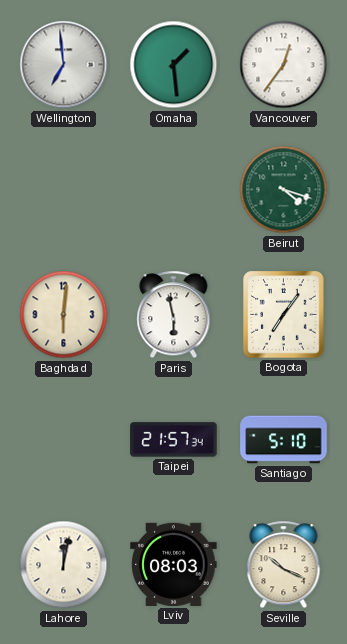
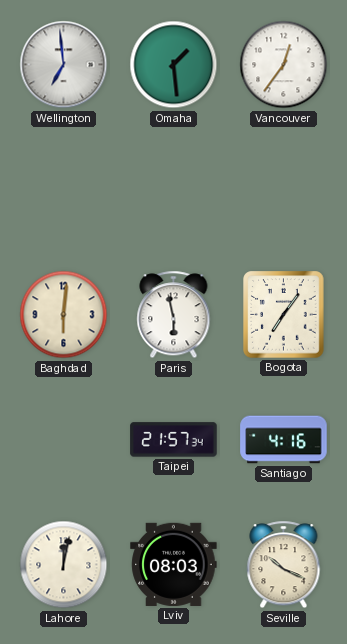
Beirut: 4:18 -> none (284, 190)
Santiago: 5:10 -> 4:16 (284, 440)
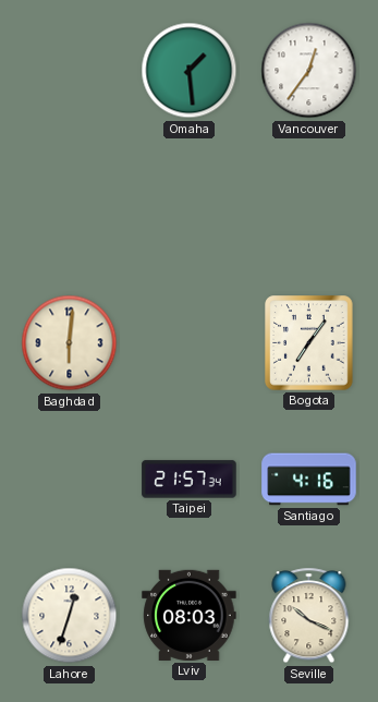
Wellington: 6:59 -> none (64, 65)
Paris: 5:58 -> none (174, 315)
Lahore: 12:02 -> 12:33 (70, 616)
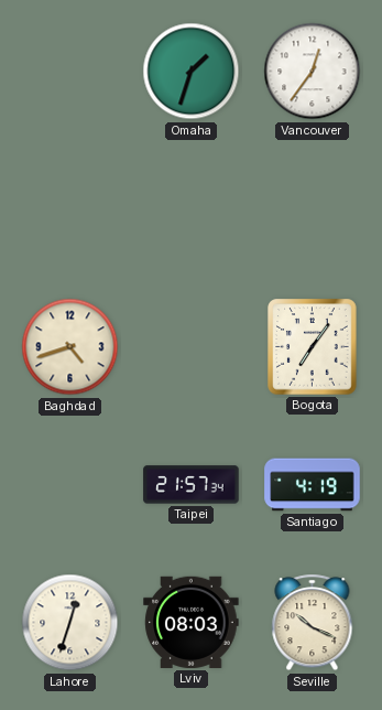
Omaha: 1:29 -> 1:33 (192, 72)
Baghdad: 6:01 -> 4:42 (70, 347)
Santiago: 4:16 -> 4:19 (313, 485)
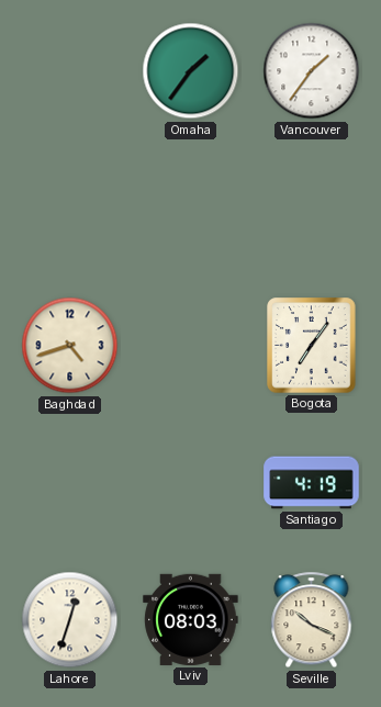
Omaha: 1:33 -> 1:36 (191, 71)
Vancouver: 12:36 -> 1:36 (312, 71)
Taipei: 21:57 -> none (192, 485)
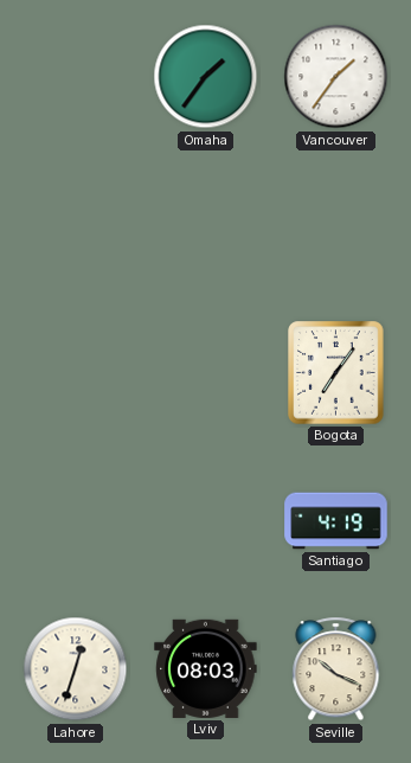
Baghdad: 4:42 -> none (70, 346)
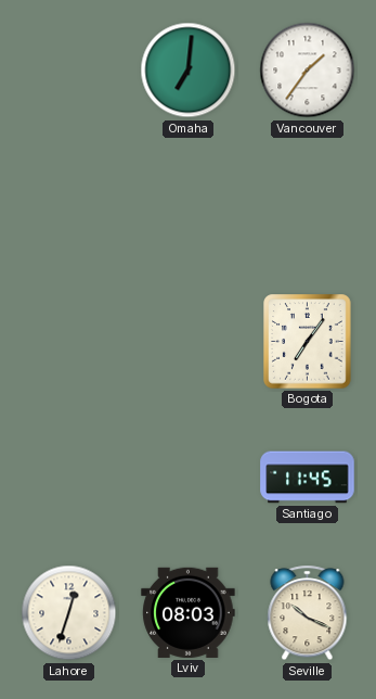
Omaha: 1:36 -> 7:01 (189, 71)
Santiago: 4:19 -> 11:45 (308, 478)
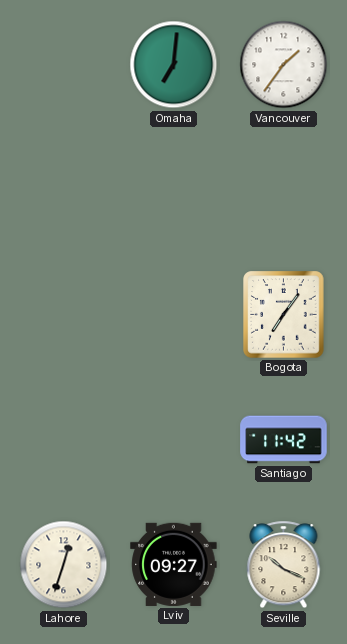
Santiago: 11:45 -> 11:42 (284, 440)
Lviv: 08:03 -> 09:27 (174, 564)
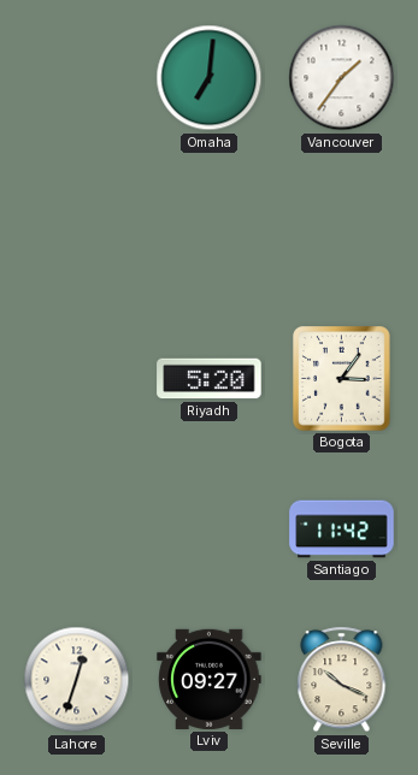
Riyadh: none -> 5:20 (210, 379)
Bogota: 7:06 -> 3:06 (342, 379)
